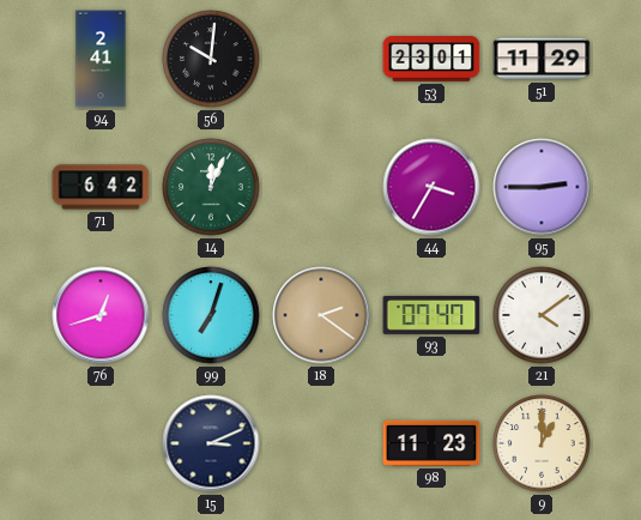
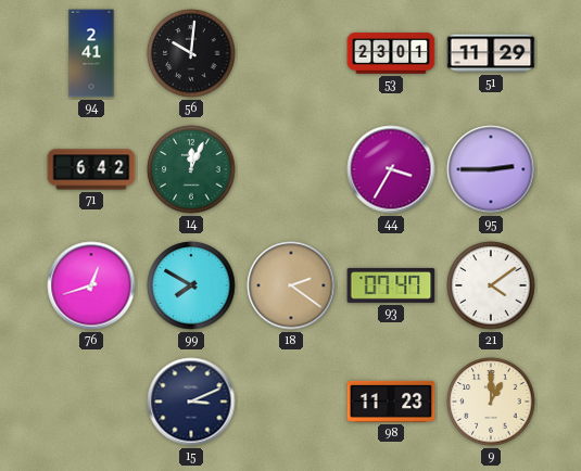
99: 7:03 -> 7:50 (191, 285)
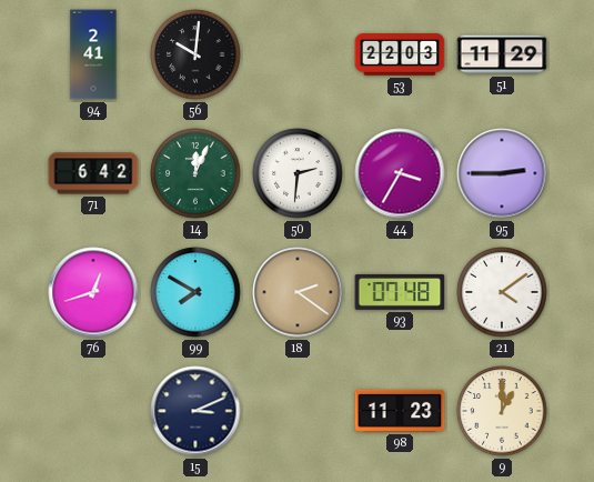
53: 23:01 -> 22:03 (400, 54)
50: none -> 2:31 (298, 173)
93: 07:47 -> 07:48 (400, 292)
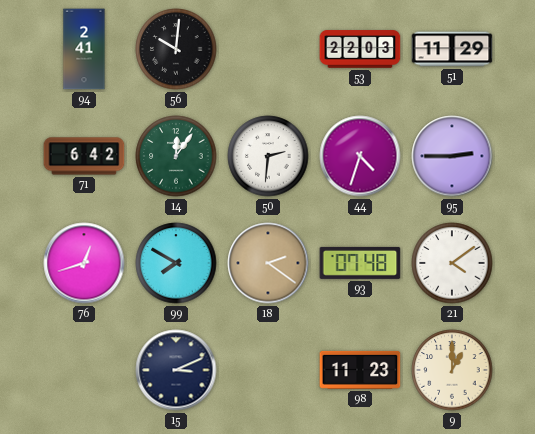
14: 12:04 -> 12:06 (176, 156)
44: 3:35 -> 4:33 (360, 156)
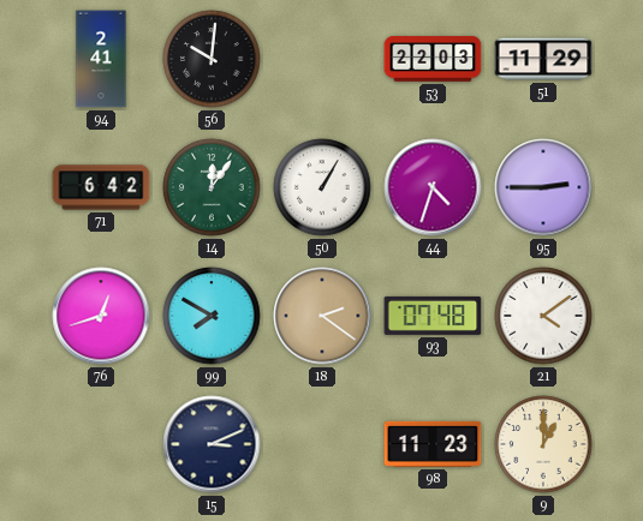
50: 2:31 -> 1:05 (322, 187)
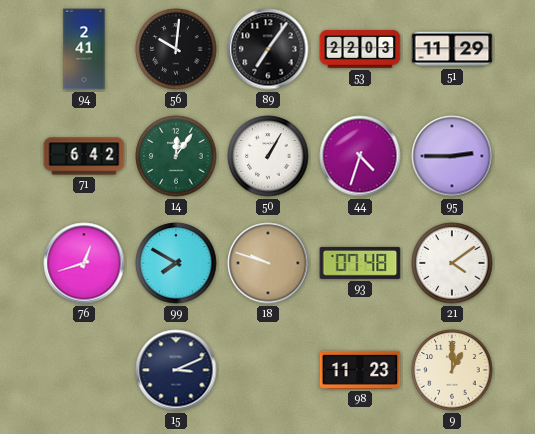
89: none -> 7:06 (268, 49)
18: 2:21 -> 9:48 (268, 263)
